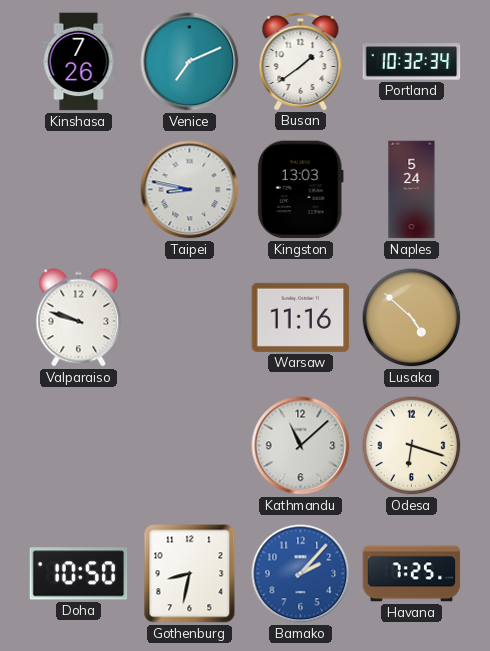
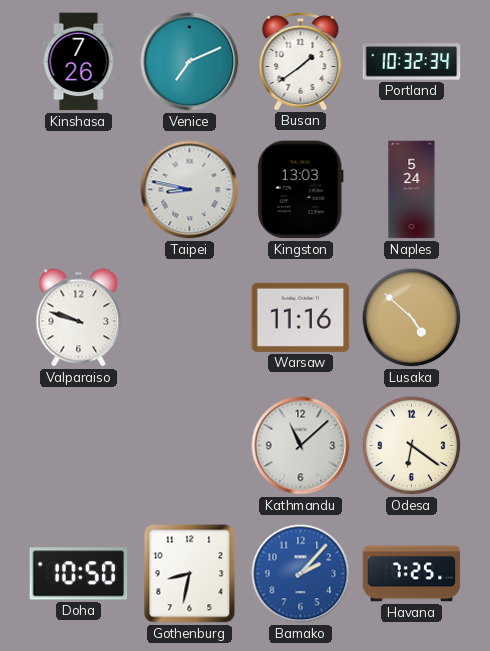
Odesa: 6:18 -> 6:21 (412, 446)
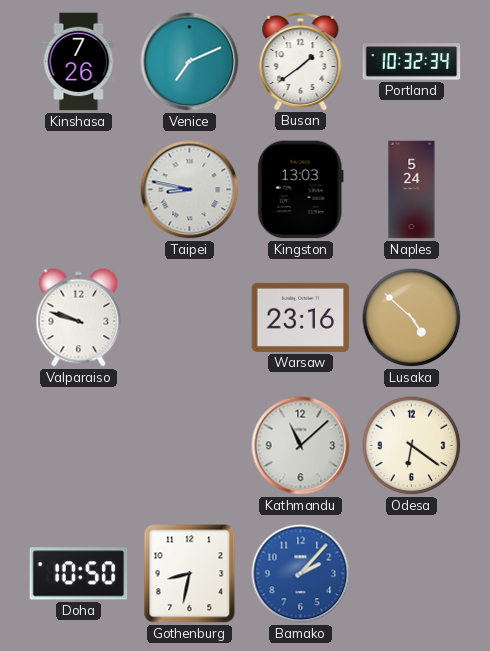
Warsaw: 11:16 -> 23:16 (301, 317)
Havana: 7:25 -> none (412, 574)
